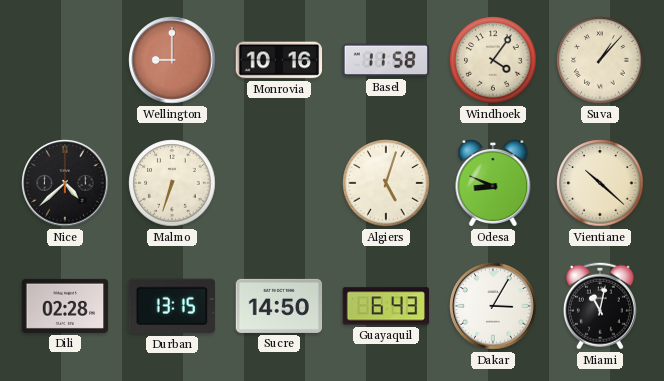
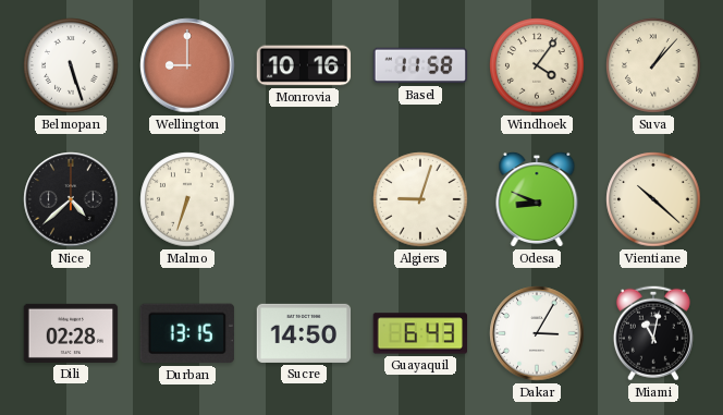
Belmopan: none -> 5:27 (71, 65)
Algiers: 5:03 -> 9:03 (420, 199)
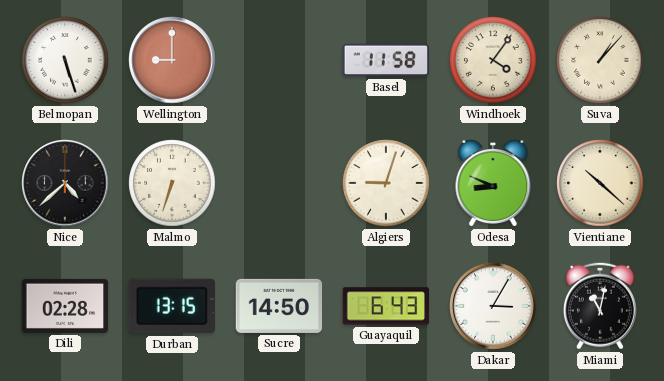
Monrovia: 10:16 -> none (304, 65)
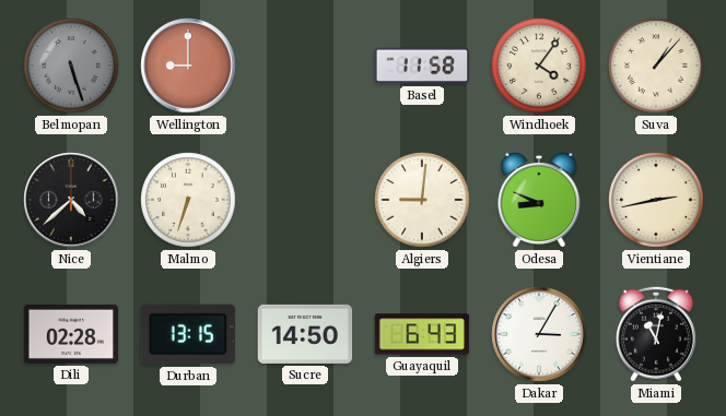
Belmopan dial: white -> grey (71, 66)
Algiers: 9:03 -> 9:01 (422, 200)
Vientiane: 10:22 -> 2:43 (656, 200)
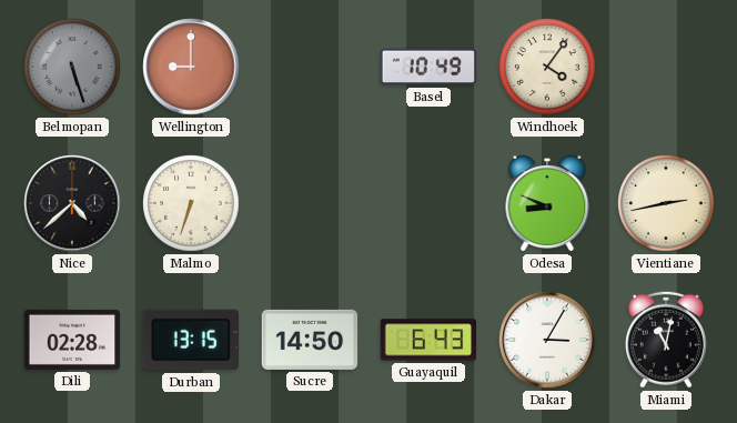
Basel: 11:58 -> 10:49 (428, 67)
Suva: 1:07 -> none (656, 66)
Algiers: 9:01 -> none (422, 200)
